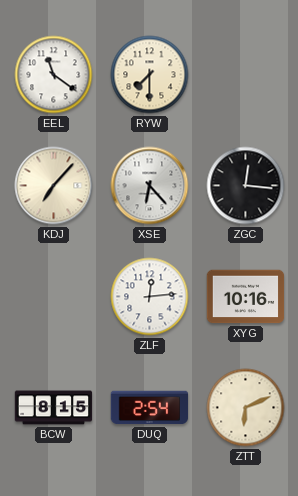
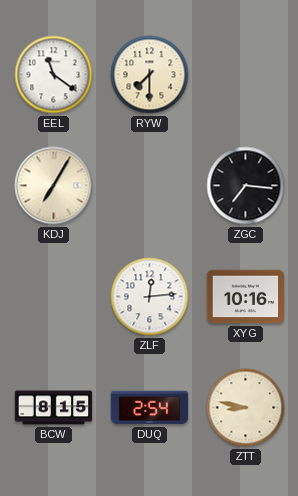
KDJ: 7:07 -> 7:05 (54, 186)
XSE: 6:23 -> none (150, 186)
ZGC: 12:16 -> 7:16 (246, 186)
ZTT: 6:11 -> 8:47 (246, 408)
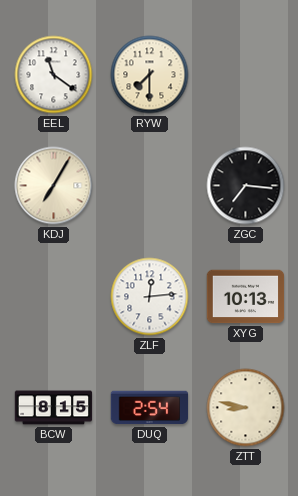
XYG: 10:16 -> 10:13 (246, 297)
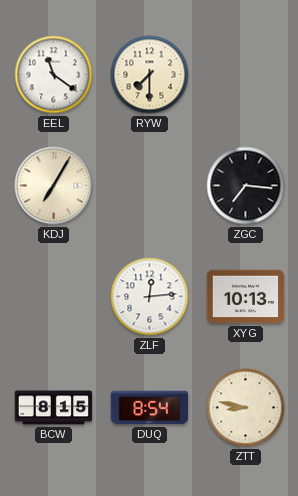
DUQ: 2:54 -> 8:54 (150, 408)
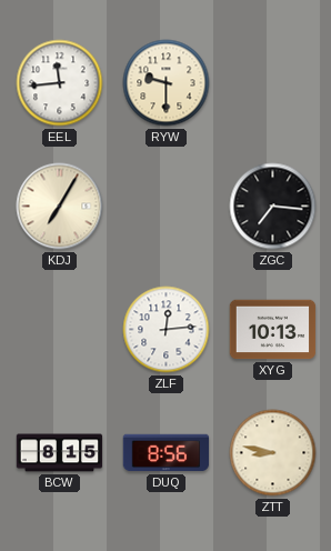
EEL: 11:21 -> 11:44 (60, 83)
RYW: 7:30 -> 9:30 (167, 83)
DUQ: 8:54 -> 8:56 (167, 453)
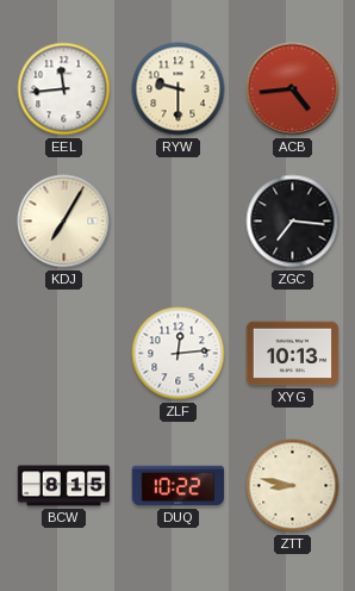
ACB: none -> 4:44 (293, 89)
DUQ: 8:56 -> 10:22 (179, 486)
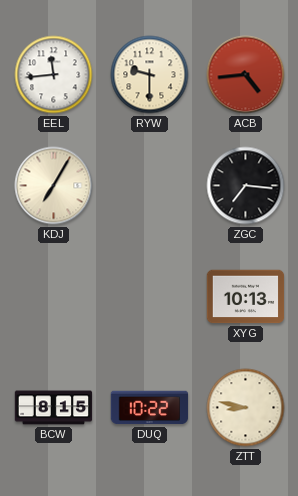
ZLF: 12:14 -> none (179, 354)
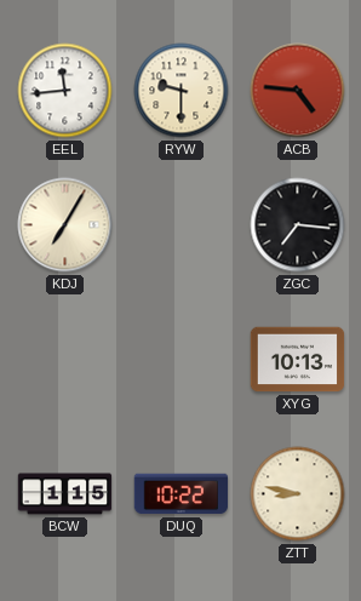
ACB: 4:44 -> 4:46 (298, 91)
BCW: 8:15 -> 1:15 (65, 494)
